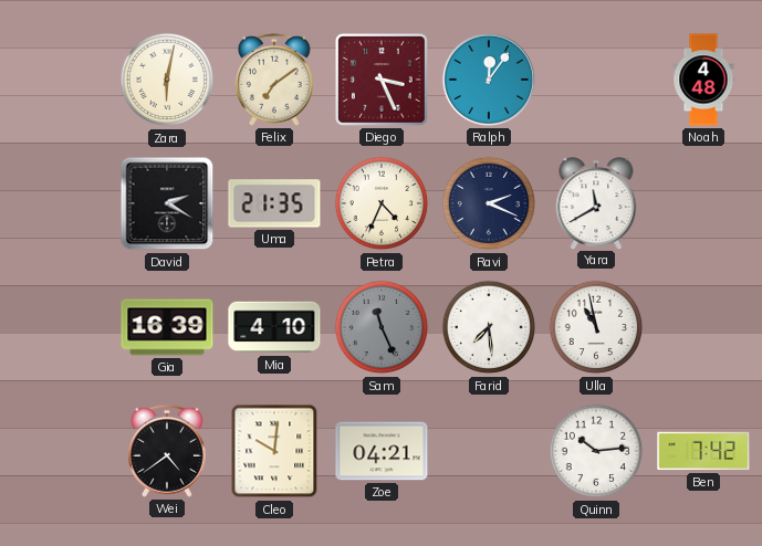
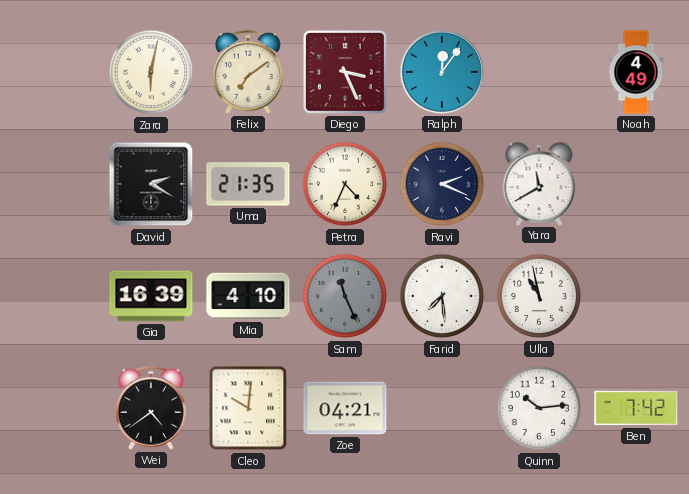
Noah: 4:48 -> 4:49 (636, 72)
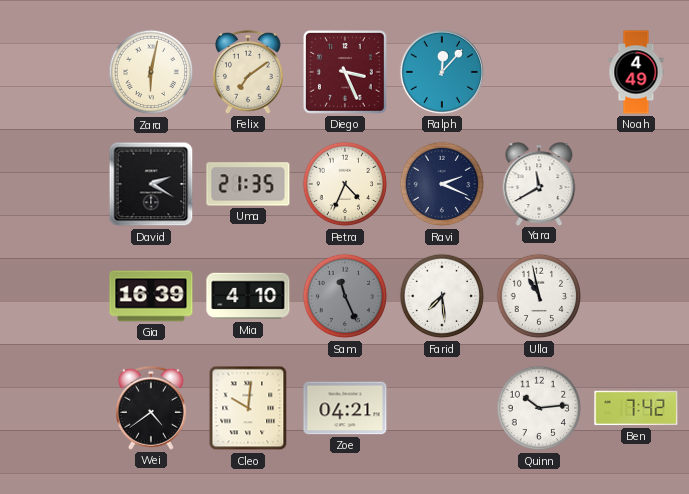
Ralph: 12:06 -> 12:07 (442, 72)
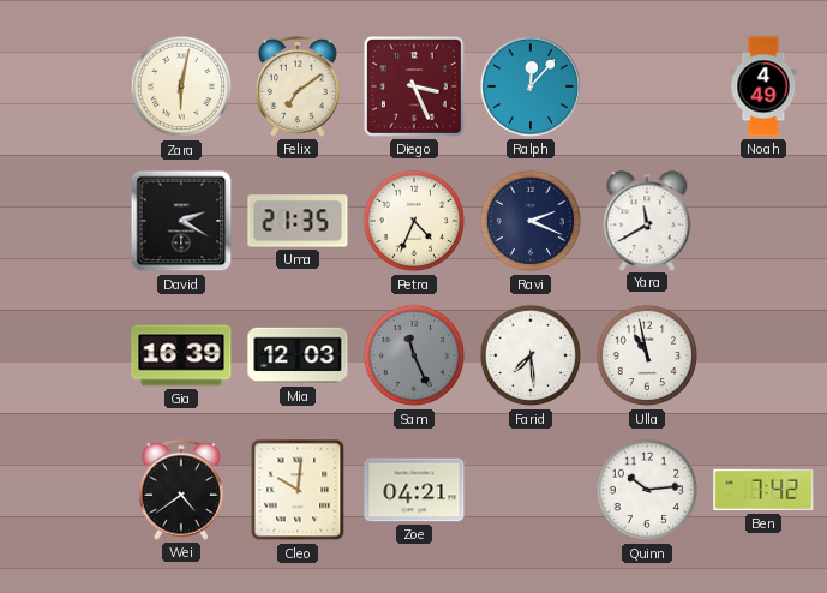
Mia: 4:10 -> 12:03 (298, 355)
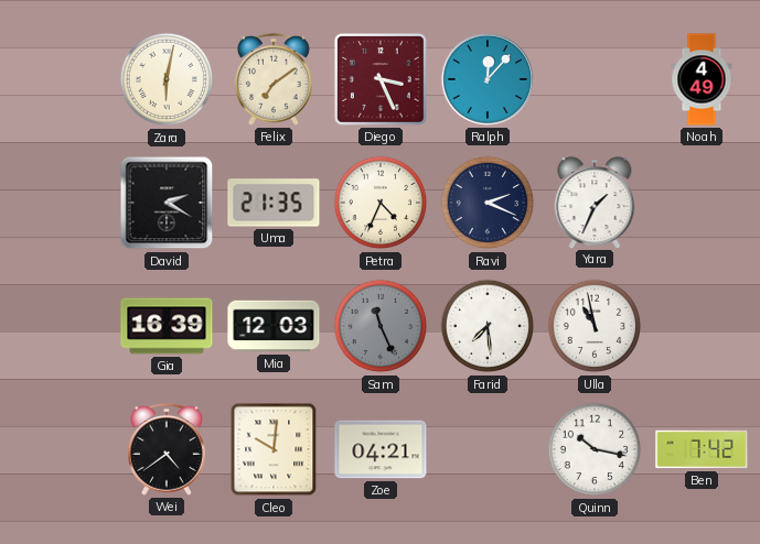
Yara: 11:40 -> 1:34 (595, 203)
Quinn: 10:14 -> 10:17 (595, 449)
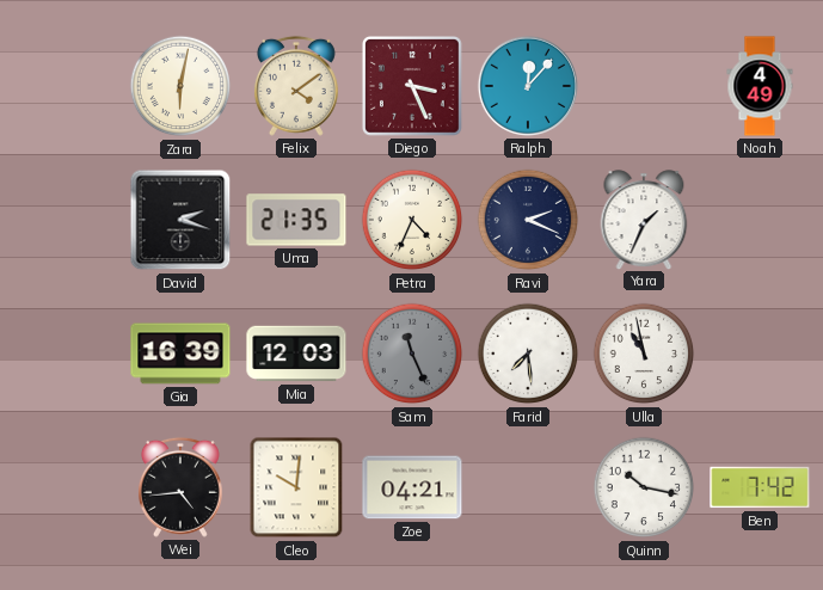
Felix: 7:09 -> 4:09 (296, 86)
David: 2:20 -> 2:18 (180, 220)
Wei: 4:39 -> 4:44 (180, 487)
